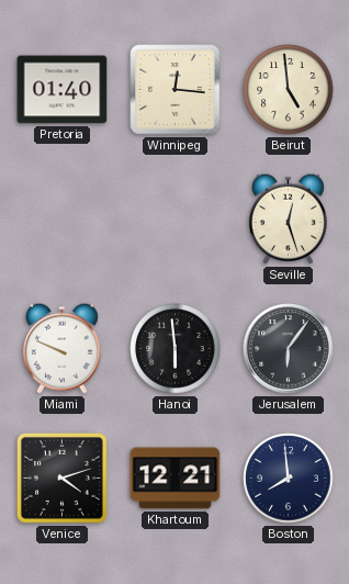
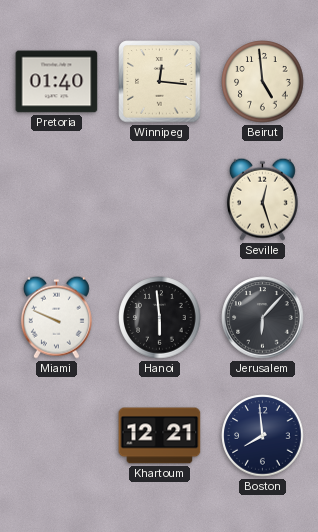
Jerusalem: 6:06 -> 6:07 (263, 318)
Venice: 4:12 -> none (61, 478)
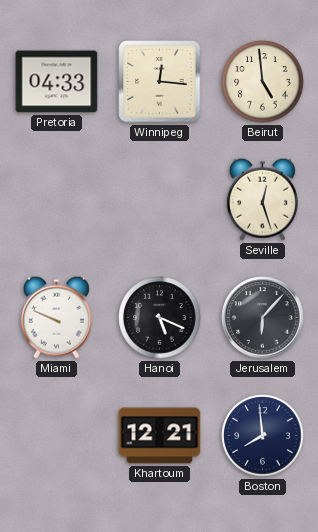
Pretoria: 01:40 -> 04:33 (57, 82)
Hanoi: 5:59 -> 5:19 (160, 318)
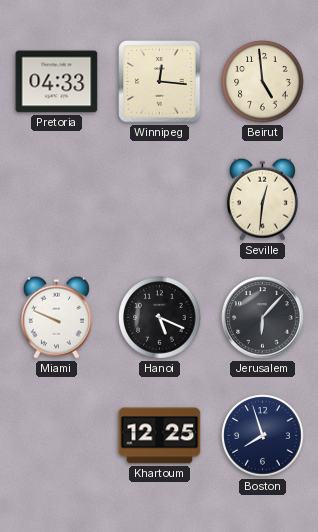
Seville: 12:27 -> 12:31 (262, 199)
Khartoum: 12:21 -> 12:25 (160, 436)
Boston: 7:59 -> 7:57 (263, 436)
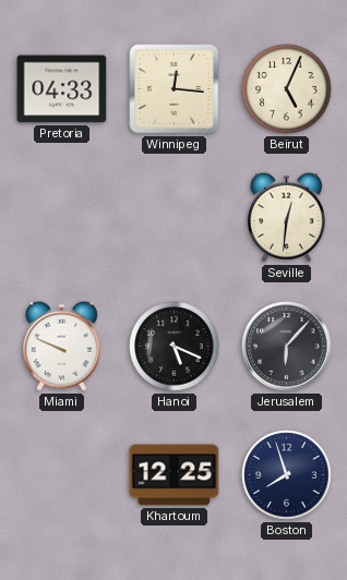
Beirut: 4:59 -> 5:04 (287, 89)
